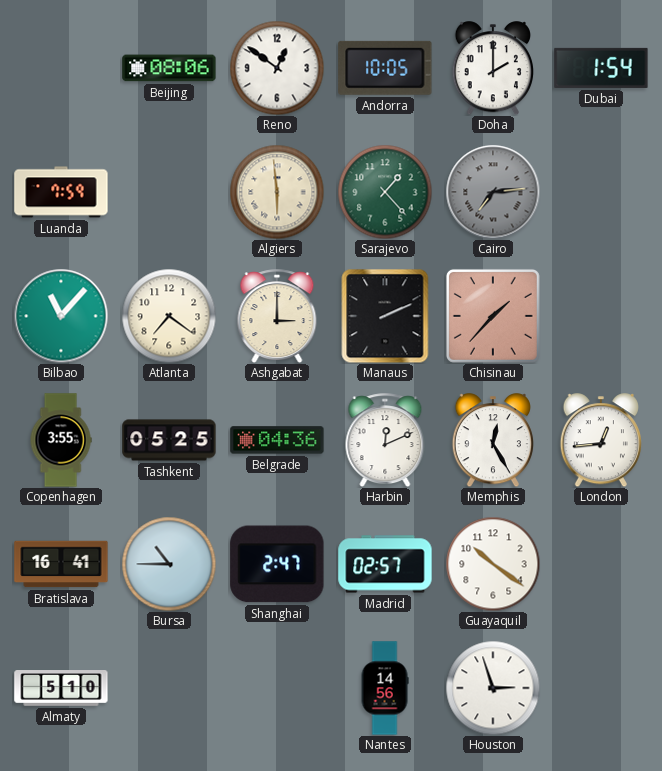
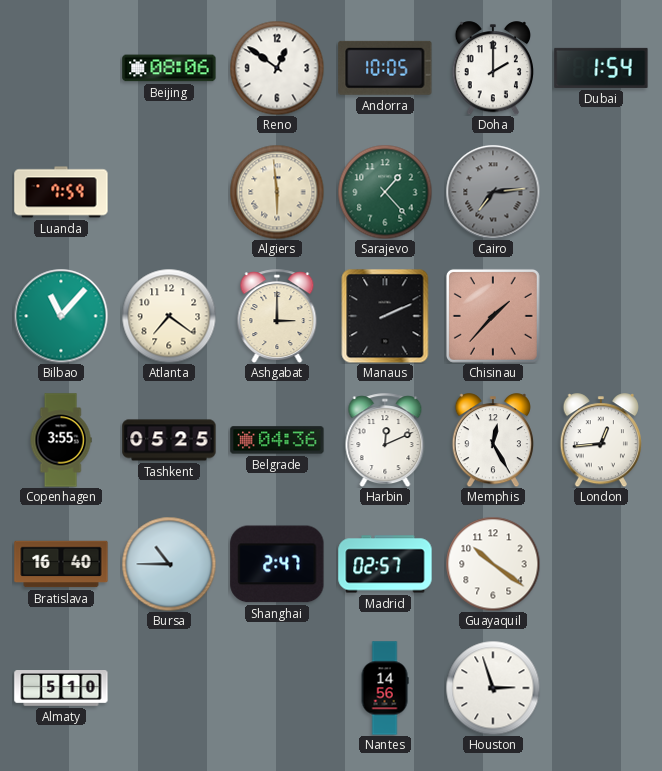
Bratislava: 16:41 -> 16:40 (61, 564)
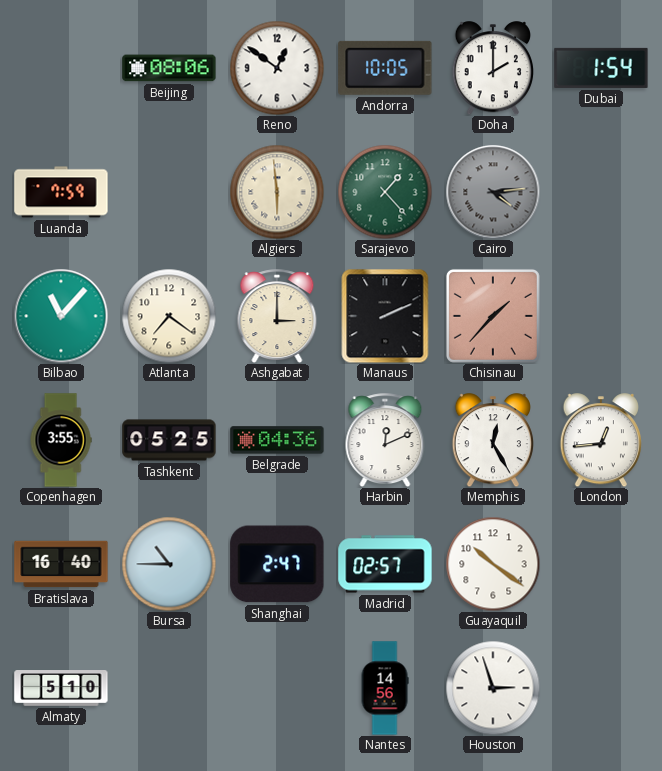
Cairo: 7:14 -> 4:14 (493, 192)
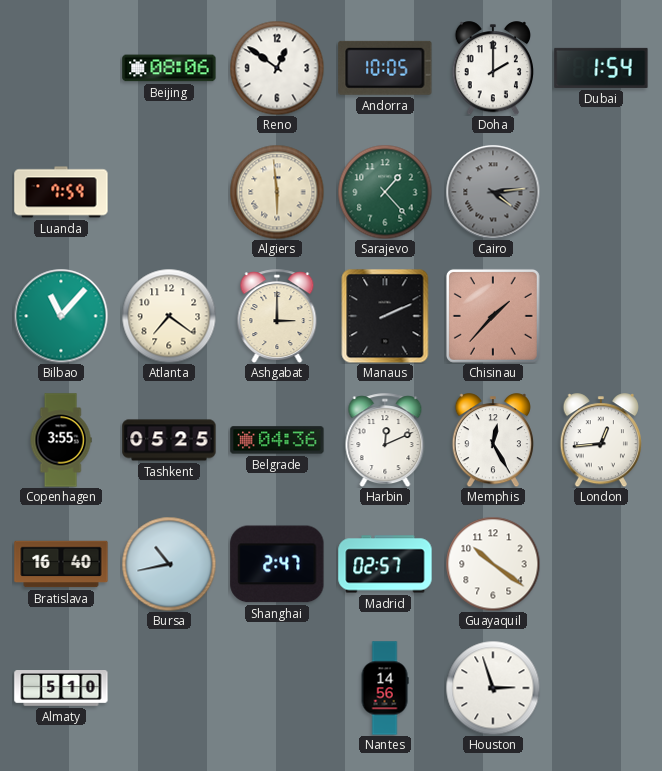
Bursa: 10:45 -> 10:43 (169, 564)
